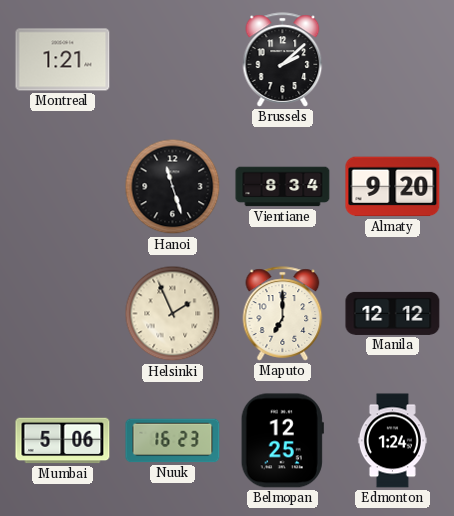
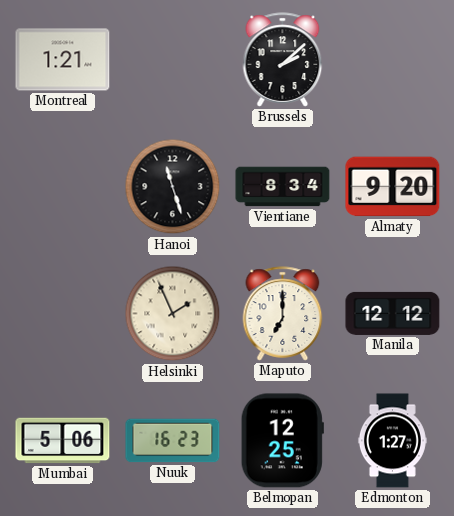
Edmonton: 1:24 -> 1:27 (392, 441)
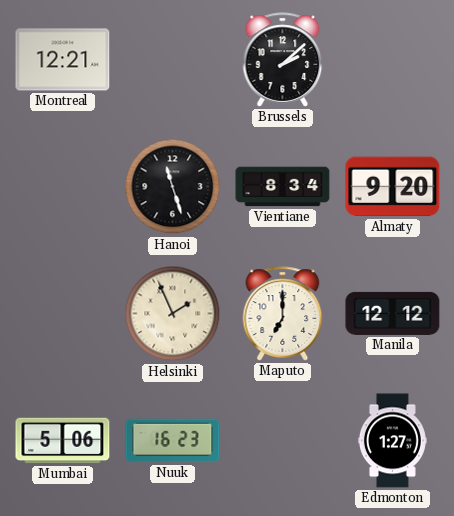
Montreal: 1:21 -> 12:21 (63, 60)
Belmopan: 12:25 -> none (282, 441)
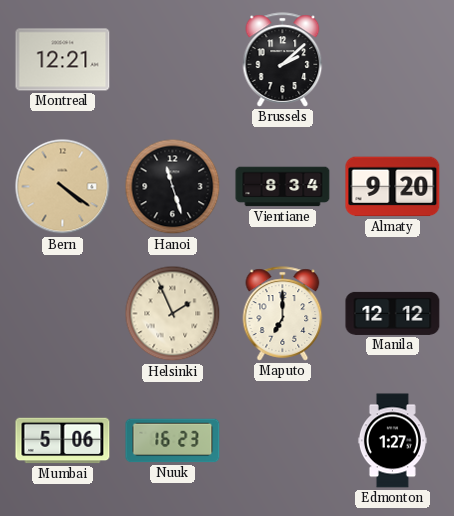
Bern: none -> 4:21 (63, 187)
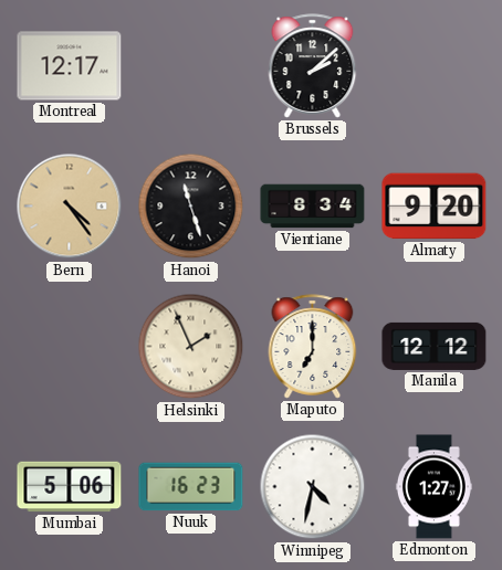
Montreal: 12:21 -> 12:17 (70, 66)
Bern: 4:21 -> 4:24 (70, 207)
Winnipeg: none -> 4:32 (313, 487)
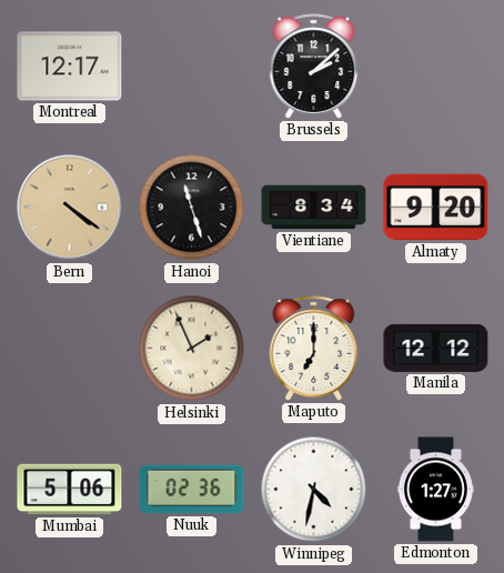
Bern: 4:24 -> 4:21 (70, 208)
Nuuk: 16:23 -> 02:36 (192, 490)
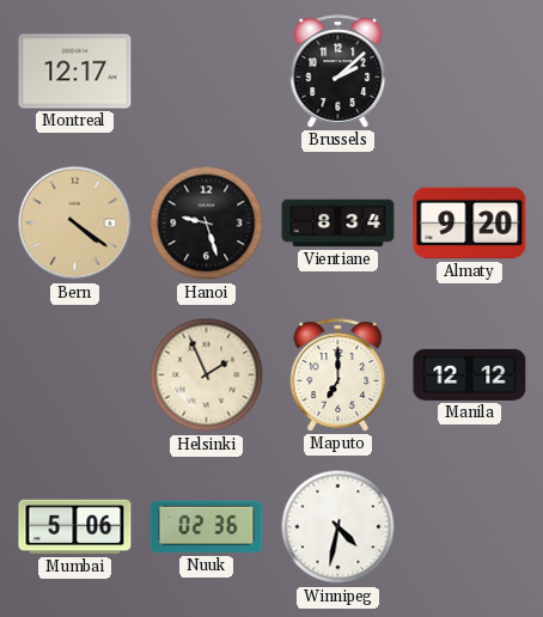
Hanoi: 11:27 -> 9:27 (207, 224)
Edmonton: 1:27 -> none (435, 490)
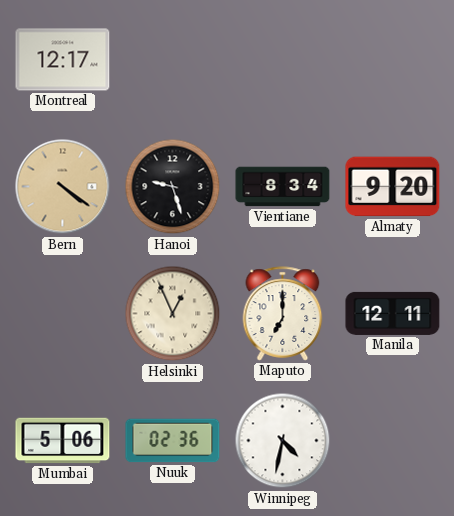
Brussels: 2:08 -> none (338, 72)
Helsinki: 1:56 -> 12:56 (173, 314)
Manila: 12:12 -> 12:11 (393, 313)
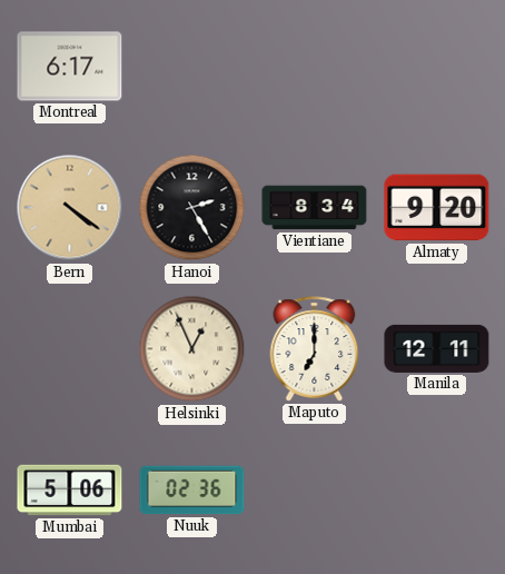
Montreal: 12:17 -> 6:17 (70, 67)
Hanoi: 9:27 -> 2:25 (192, 208)
Winnipeg: 4:32 -> none (283, 441)
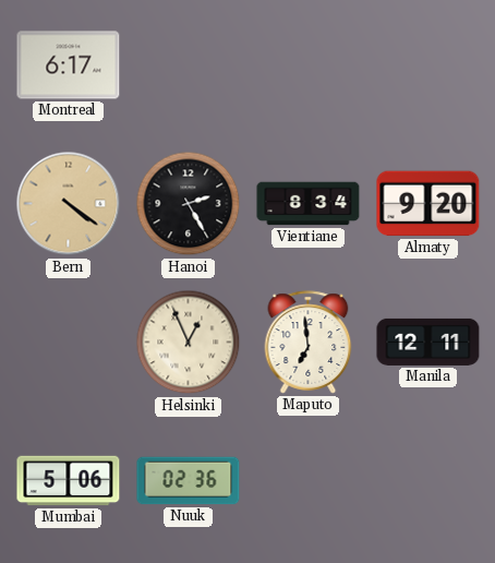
Maputo: 7:00 -> 6:59 (309, 343)
